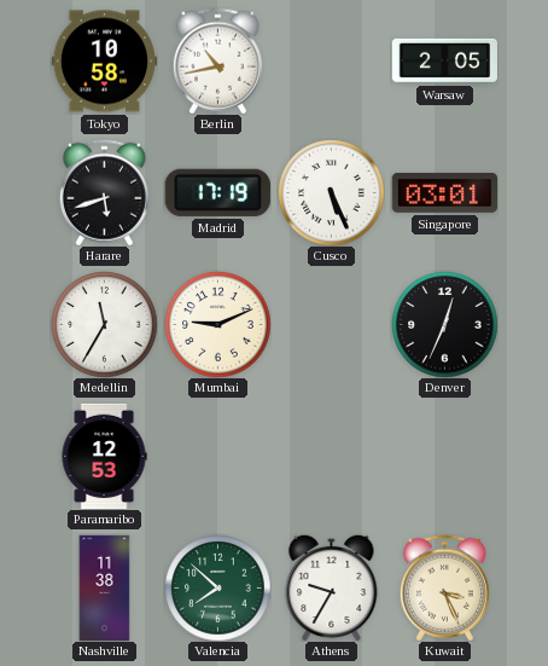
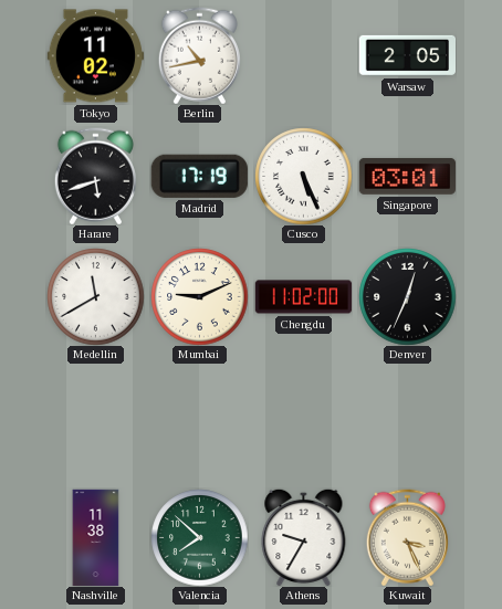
Tokyo: 10:58 -> 11:02 (95, 56)
Medellin: 11:35 -> 11:40 (95, 296)
Chengdu: none -> 11:02 (303, 297)
Paramaribo: 12:53 -> none (104, 456)
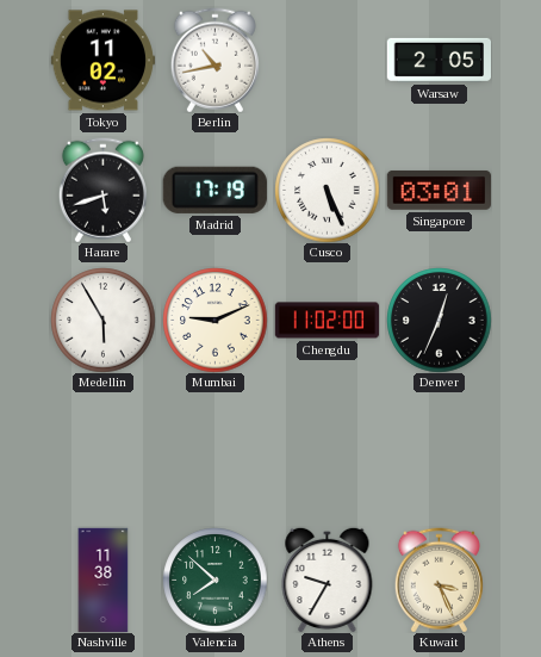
Medellin: 11:40 -> 5:55 (102, 320)
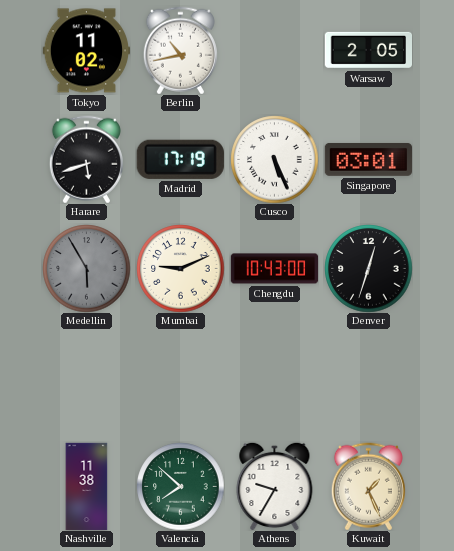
Medellin dial: white -> grey (86, 268)
Chengdu: 11:02 -> 10:43 (274, 269)
Denver: 12:34 -> 12:33 (368, 268)
Kuwait: 3:26 -> 1:26 (368, 486)
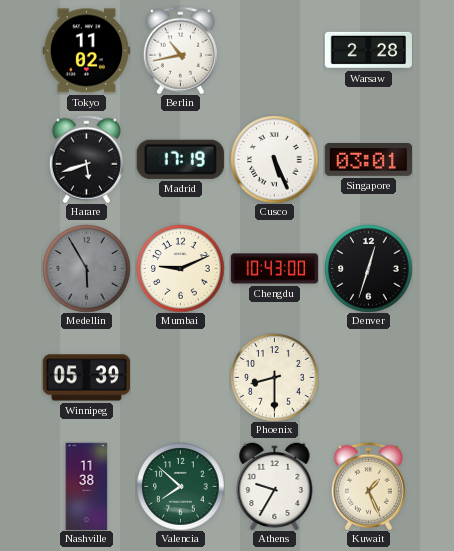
Warsaw: 2:05 -> 2:28 (368, 50)
Winnipeg: none -> 05:39 (86, 378)
Phoenix: none -> 8:30 (274, 377)
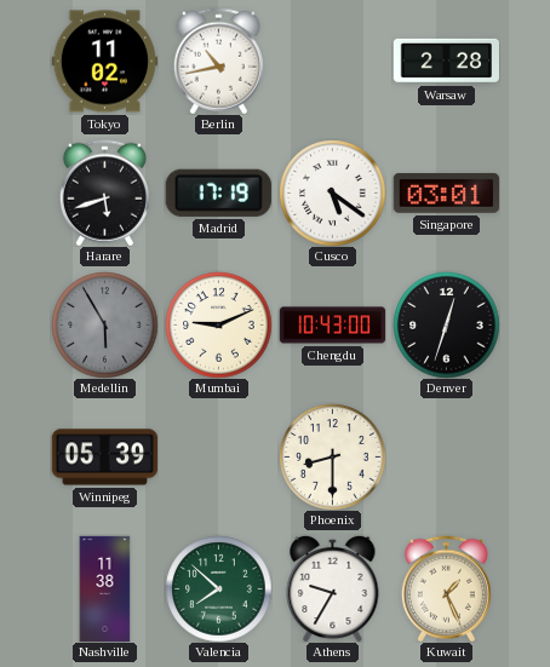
Cusco: 5:26 -> 5:21 (332, 192)
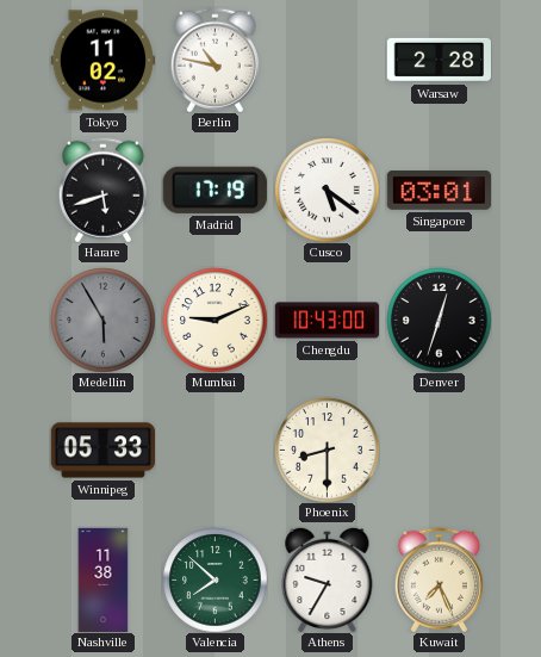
Berlin: 10:43 -> 10:47 (214, 60)
Winnipeg: 05:39 -> 05:33 (102, 451)
Kuwait: 1:26 -> 7:26 (439, 579)
